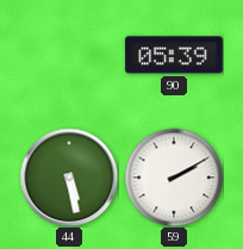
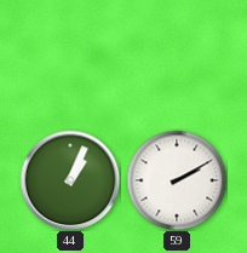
90: 05:39 -> none (174, 55)
44: 5:28 -> 1:04 (70, 180)
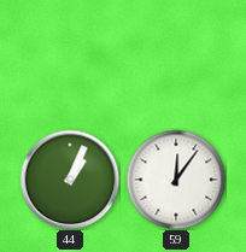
59: 2:10 -> 12:06 (176, 180)
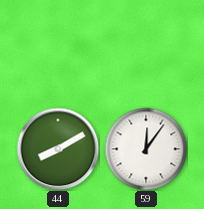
44: 1:04 -> 8:10 (58, 149)
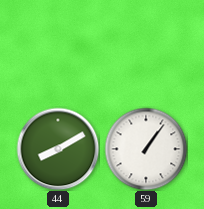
59: 12:06 -> 1:06 (146, 149)
